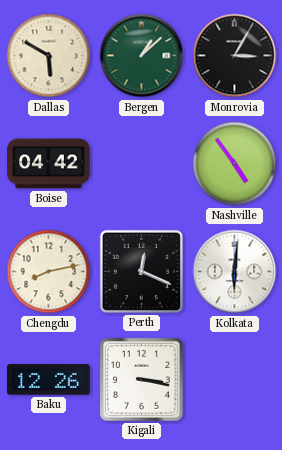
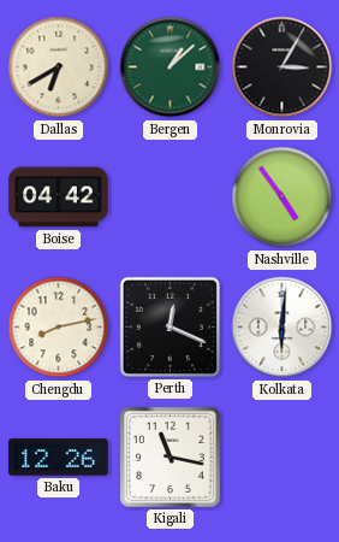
Dallas: 5:50 -> 6:40 (59, 67)
Kigali: 3:17 -> 11:17 (169, 456)
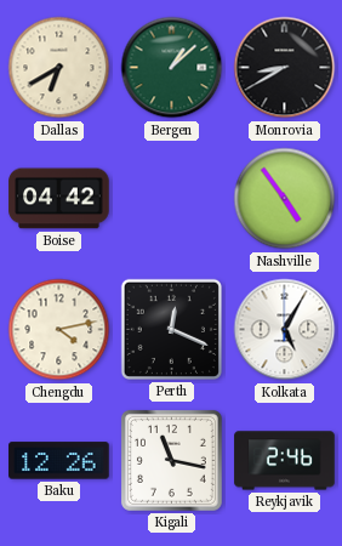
Monrovia: 3:05 -> 8:40 (285, 68)
Chengdu: 8:13 -> 4:13 (59, 330)
Kolkata: 6:01 -> 5:05 (285, 330)
Reykjavik: none -> 2:46 (285, 461)
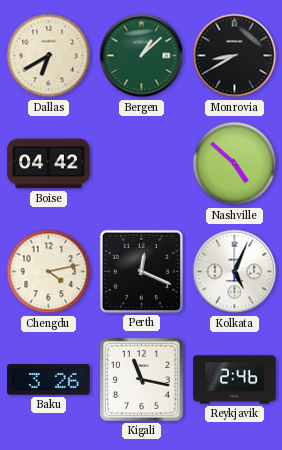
Nashville: 4:54 -> 4:52 (235, 164)
Kolkata: 5:05 -> 5:04 (235, 272)
Baku: 12:26 -> 3:26 (49, 380)
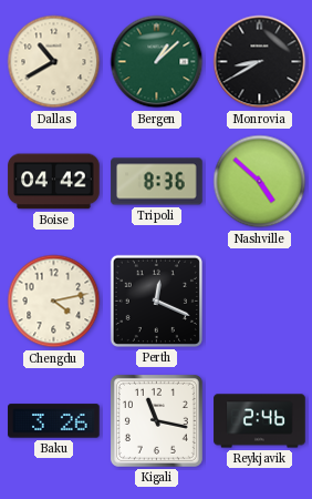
Dallas: 6:40 -> 10:40 (54, 62)
Tripoli: none -> 8:36 (157, 182)
Kolkata: 5:04 -> none (235, 272)
